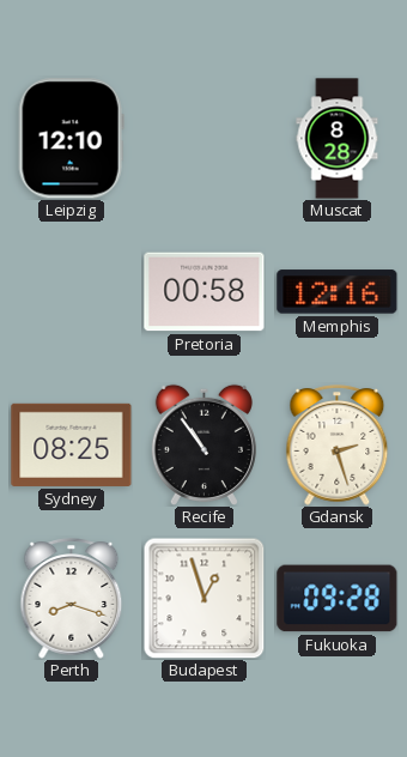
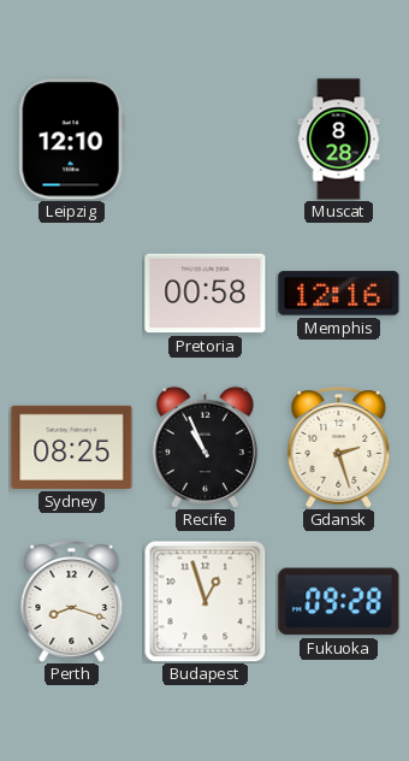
Recife: 10:54 -> 10:56 (204, 447)
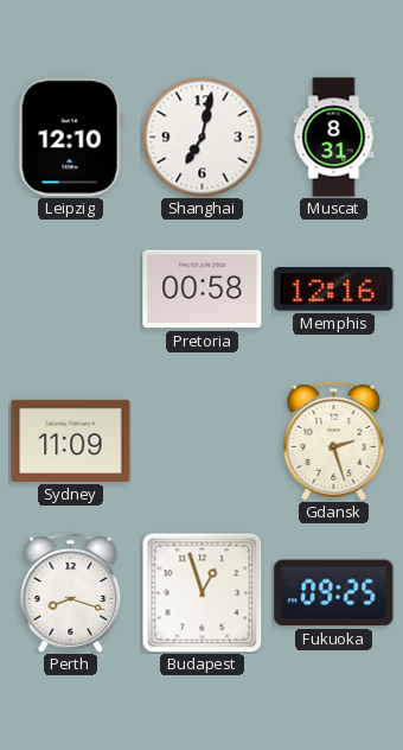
Shanghai: none -> 7:02 (203, 138)
Muscat: 8:28 -> 8:31 (334, 138)
Sydney: 08:25 -> 11:09 (71, 440)
Recife: 10:56 -> none (204, 447)
Fukuoka: 09:28 -> 09:25 (334, 593)
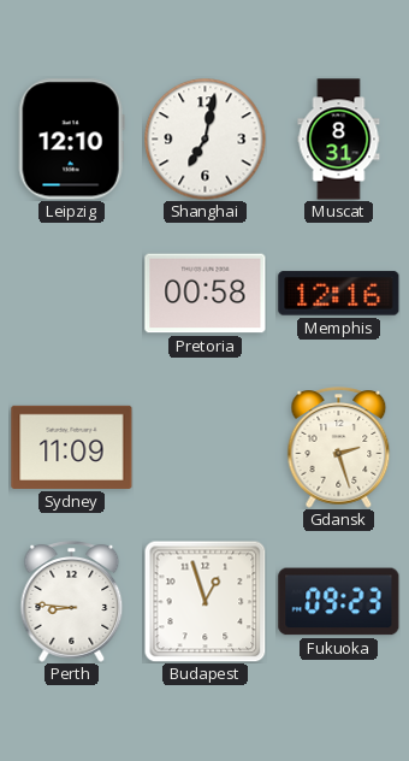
Perth: 8:18 -> 8:46 (72, 602)
Fukuoka: 09:25 -> 09:23 (339, 602)
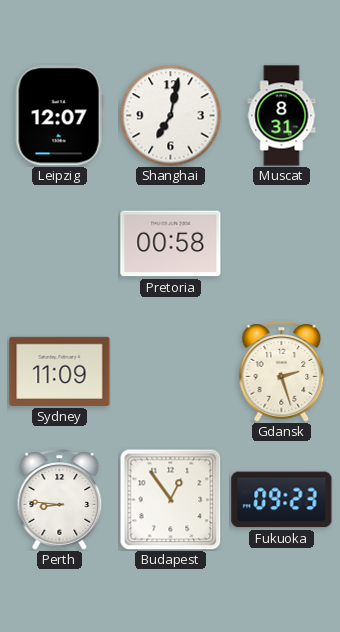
Leipzig: 12:10 -> 12:07 (59, 116)
Memphis: 12:16 -> none (339, 294)
Budapest: 12:57 -> 12:54 (170, 499)
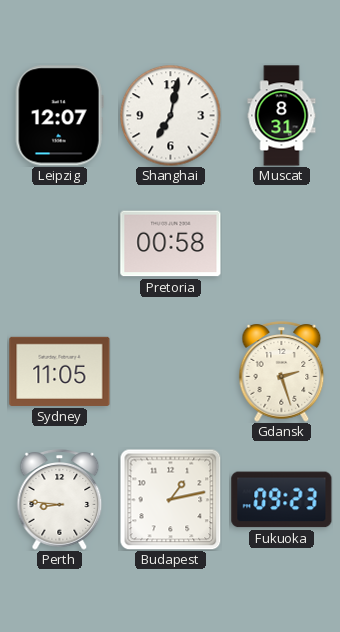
Sydney: 11:09 -> 11:05 (60, 371)
Budapest: 12:54 -> 1:13 (170, 499)
